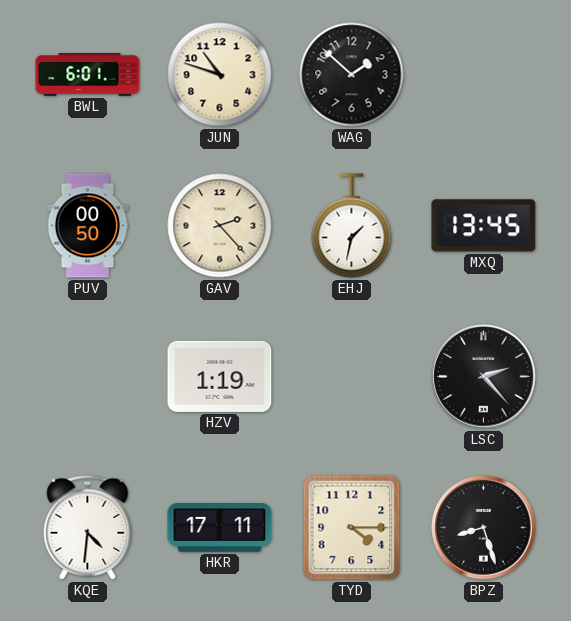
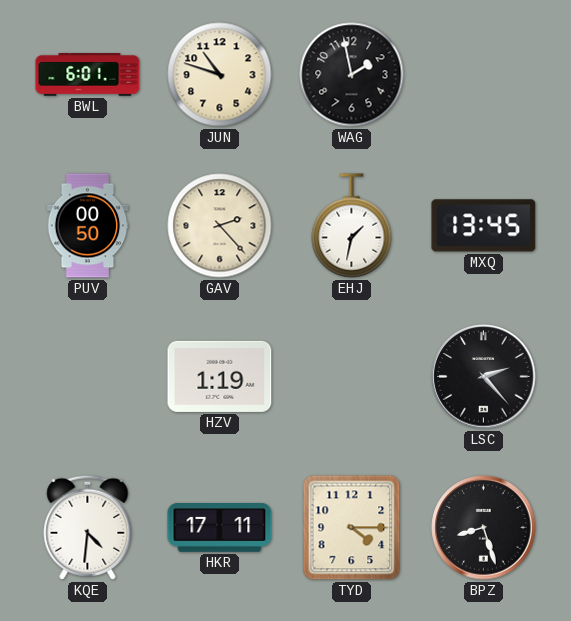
WAG: 1:52 -> 1:58 (352, 75)
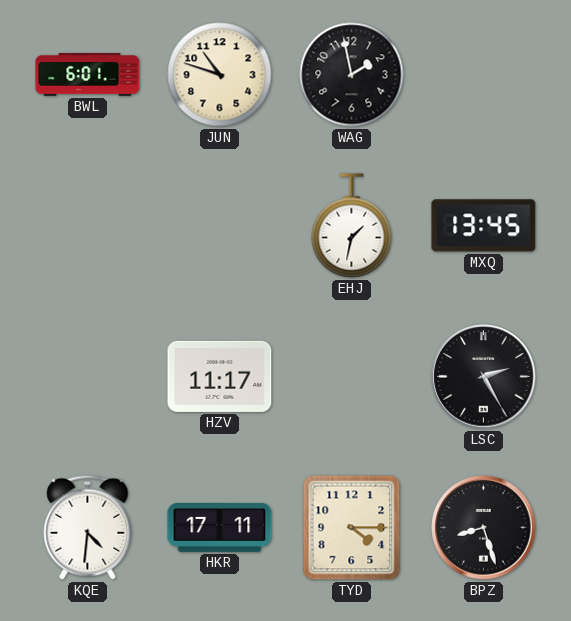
PUV: 00:50 -> none (88, 226)
GAV: 2:23 -> none (220, 226)
HZV: 1:19 -> 11:17 (220, 376)
LSC: 2:23 -> 2:25 (484, 377)
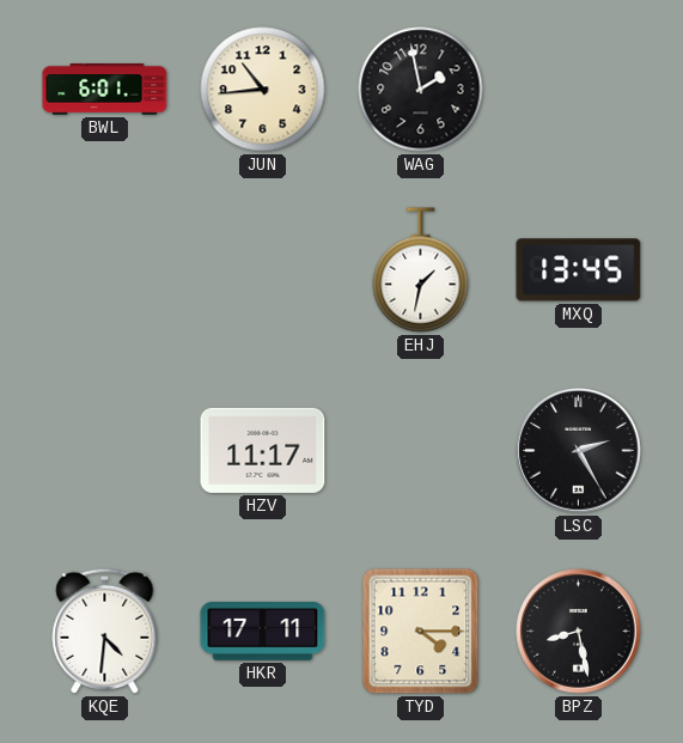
JUN: 10:48 -> 10:44 (263, 90)
BPZ: 8:27 -> 8:28 (579, 632)
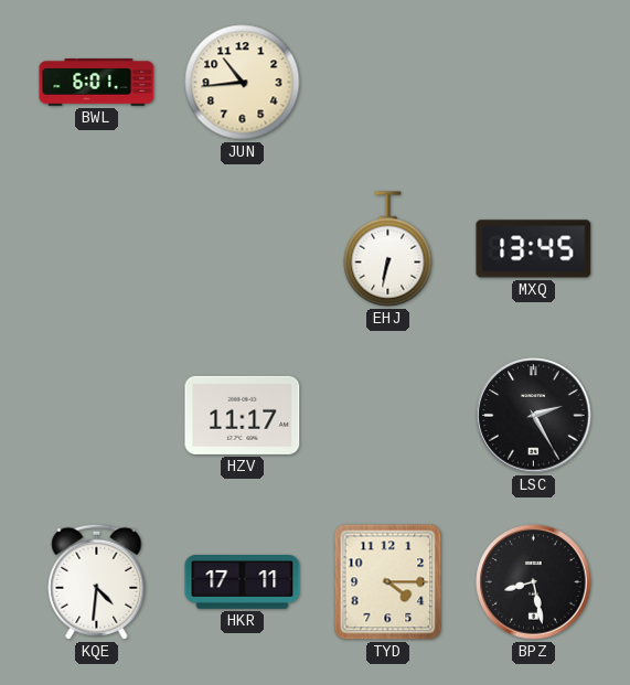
WAG: 1:58 -> none (421, 90)
EHJ: 1:32 -> 6:32 (388, 249)
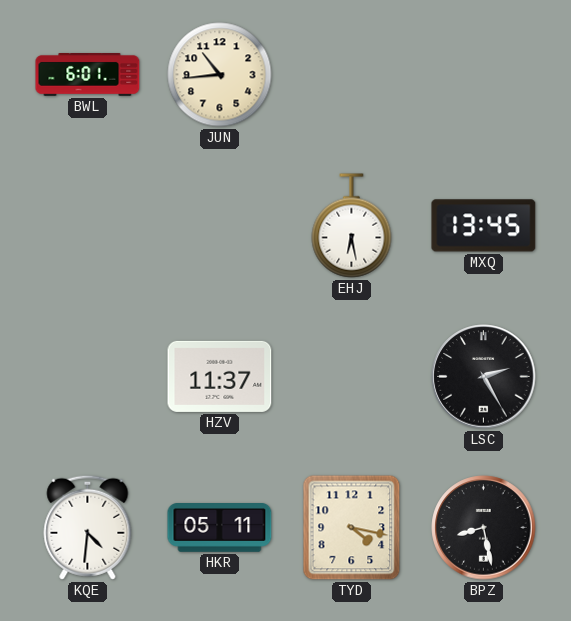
EHJ: 6:32 -> 6:28 (352, 226)
HZV: 11:17 -> 11:37 (220, 376)
HKR: 17:11 -> 05:11 (220, 528)
TYD: 4:15 -> 4:17 (352, 528)
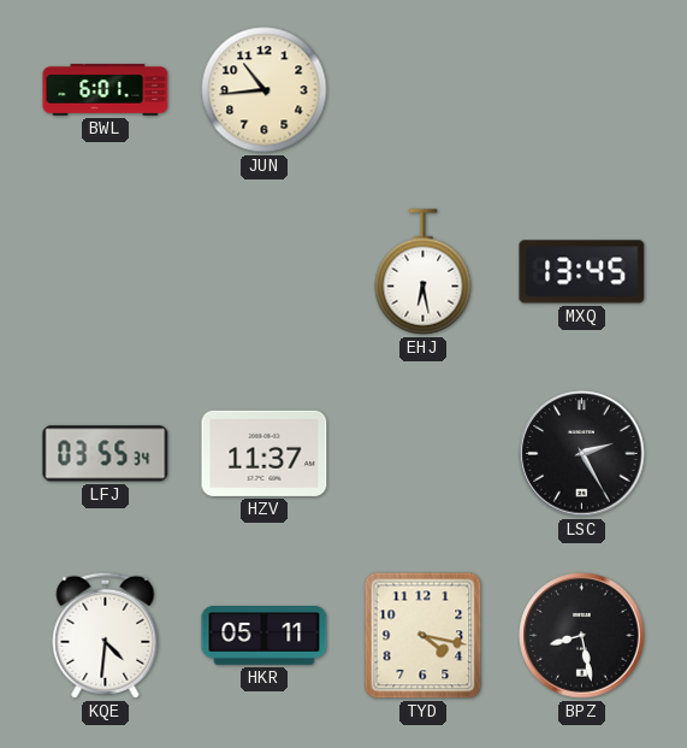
LFJ: none -> 03:55 (106, 454)
